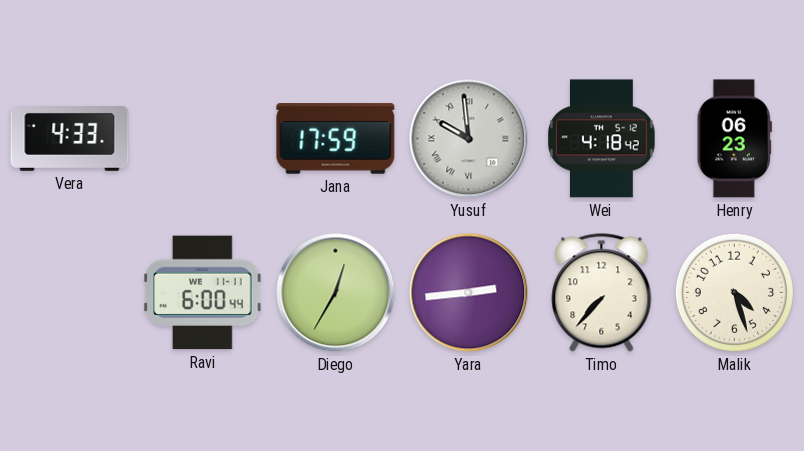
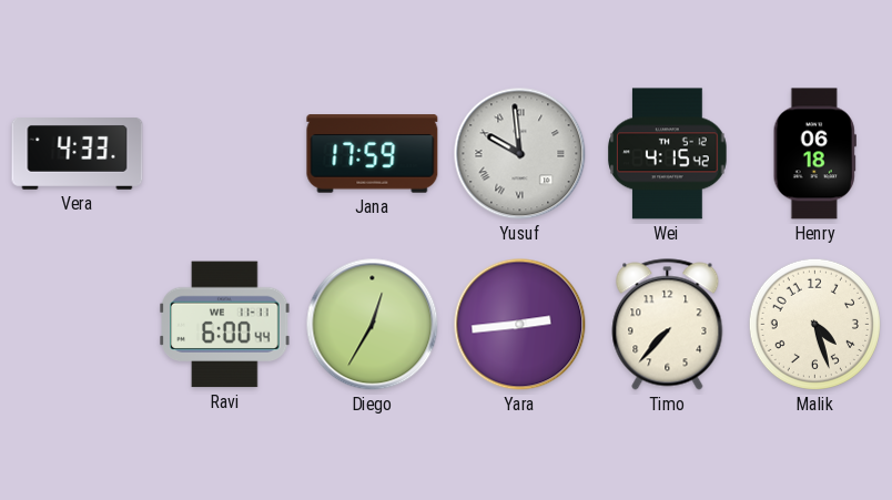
Wei: 4:18 -> 4:15 (668, 154)
Henry: 06:23 -> 06:18 (814, 154)
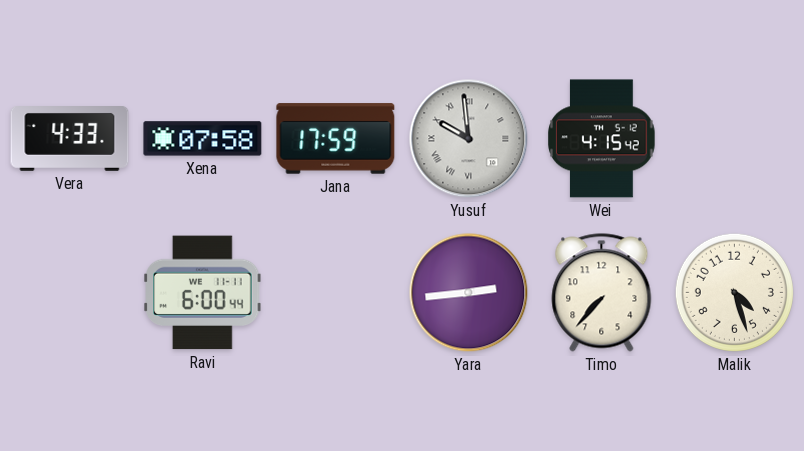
Xena: none -> 07:58 (203, 139)
Henry: 06:18 -> none (814, 154)
Diego: 12:35 -> none (373, 325)
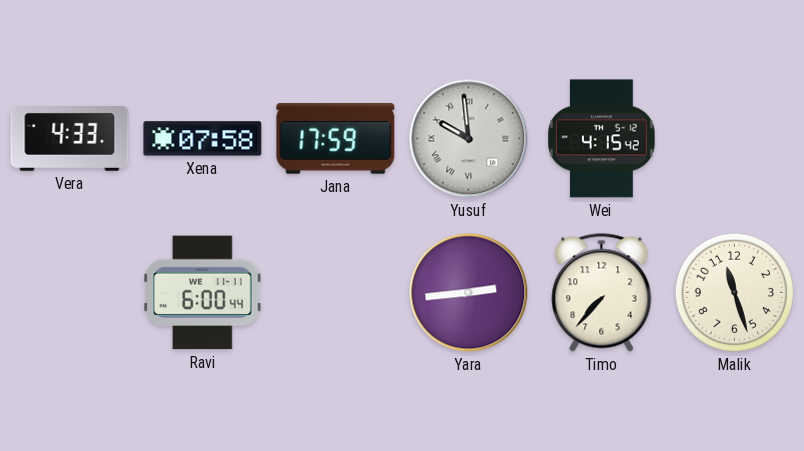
Malik: 4:27 -> 11:27 (734, 292)
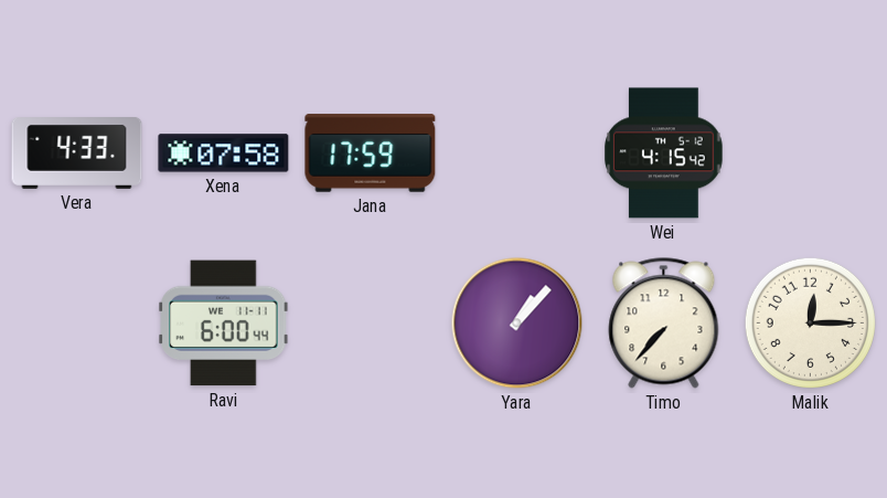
Yusuf: 9:59 -> none (469, 139)
Yara: 2:44 -> 1:07 (517, 324)
Malik: 11:27 -> 12:15 (810, 322)
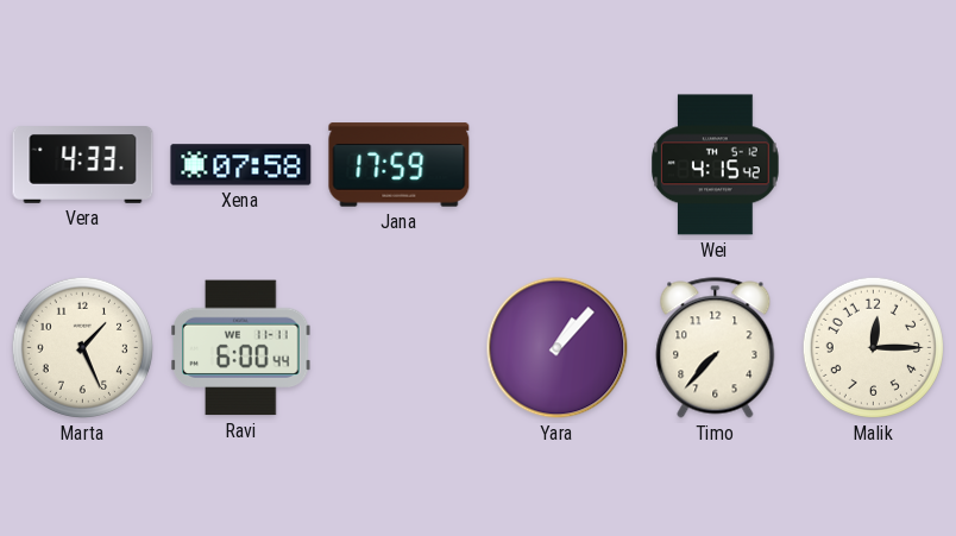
Marta: none -> 1:26 (82, 347)
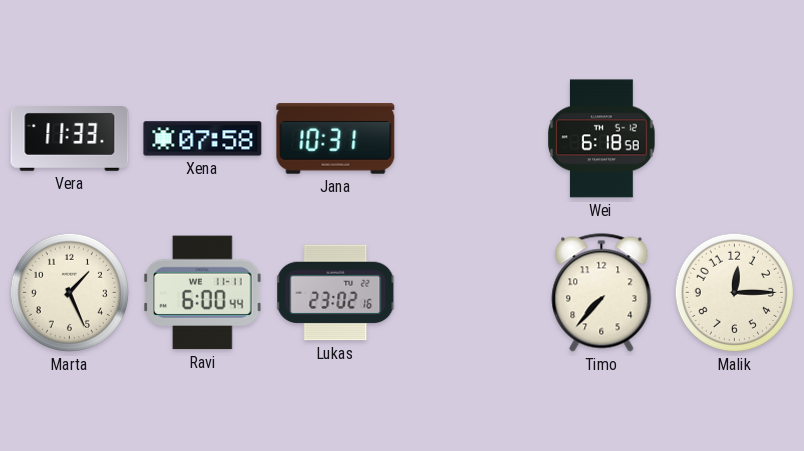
Vera: 4:33 -> 11:33 (70, 139)
Jana: 17:59 -> 10:31 (336, 139)
Wei: 4:15 -> 6:18 (602, 139)
Lukas: none -> 23:02 (336, 293)
Yara: 1:07 -> none (558, 348)
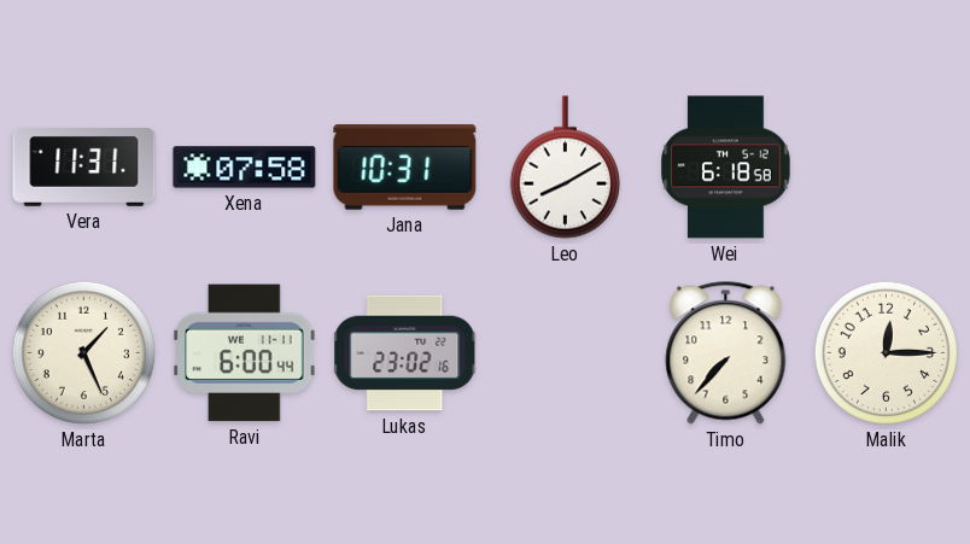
Vera: 11:33 -> 11:31 (84, 168)
Leo: none -> 8:10 (565, 168)
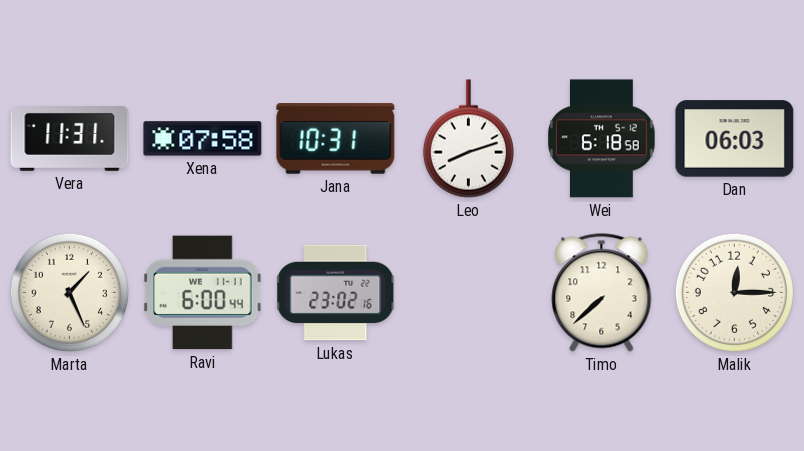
Leo: 8:10 -> 8:12 (468, 139)
Dan: none -> 06:03 (735, 139)
Timo: 7:37 -> 7:38 (602, 293)
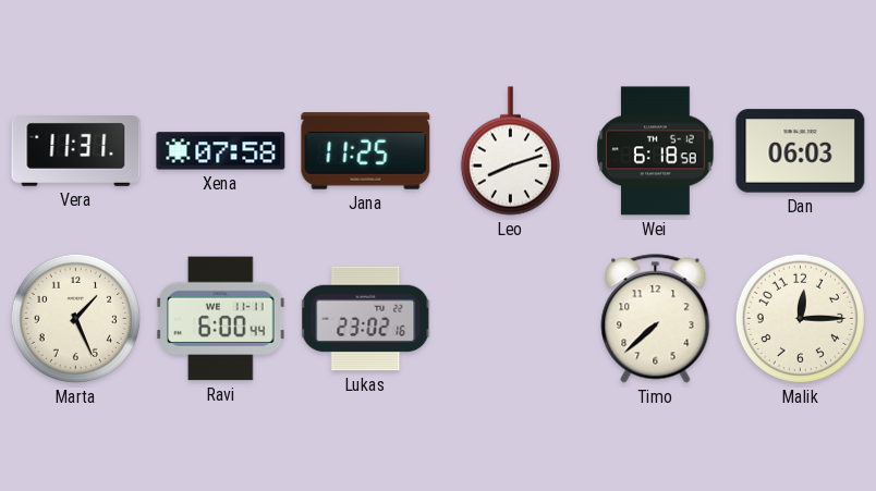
Jana: 10:31 -> 11:25 (366, 151)
